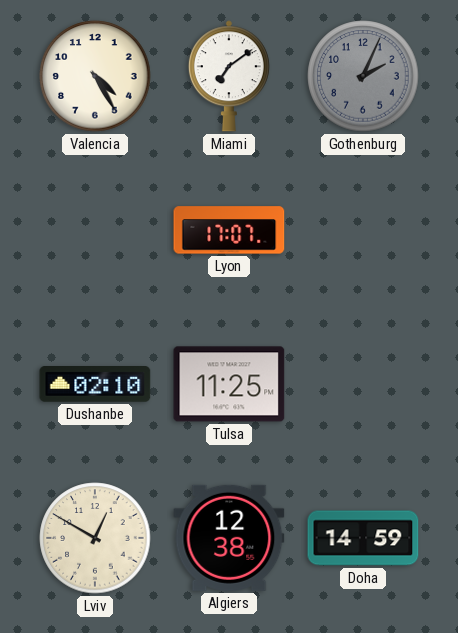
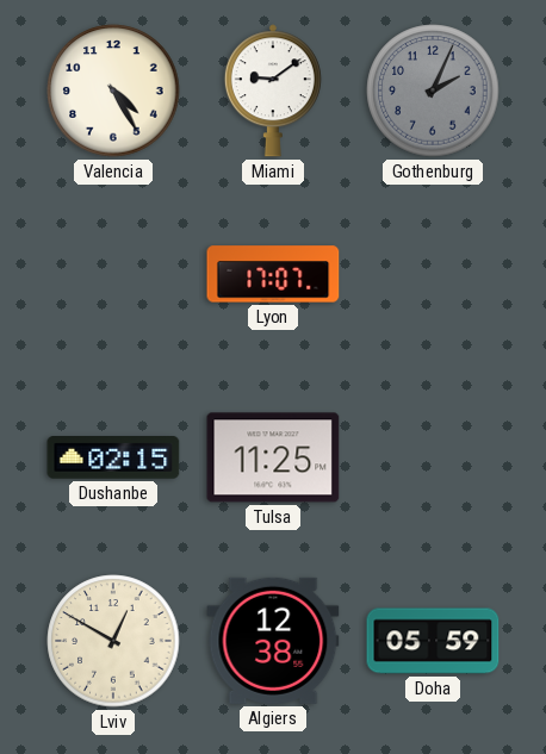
Miami: 7:09 -> 9:09 (273, 91)
Dushanbe: 02:10 -> 02:15 (113, 457)
Doha: 14:59 -> 05:59 (433, 641)
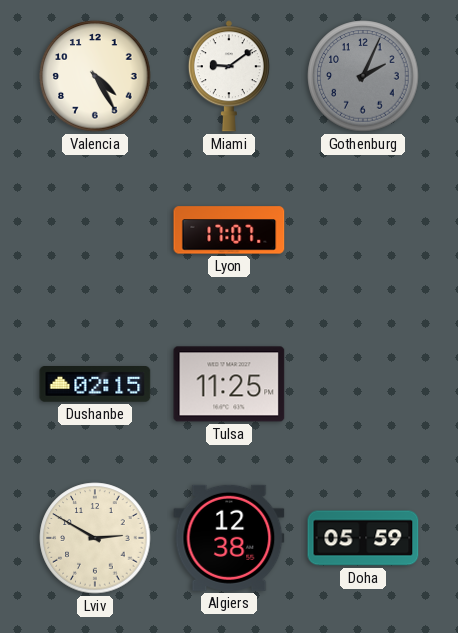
Lviv: 12:50 -> 2:50 (95, 538)
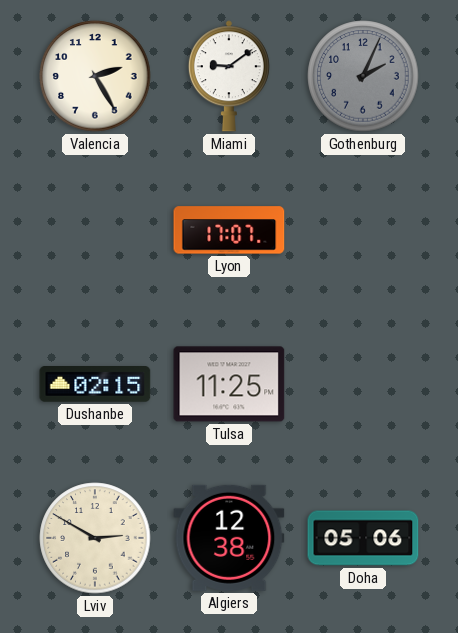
Valencia: 4:25 -> 2:25 (95, 76)
Doha: 05:59 -> 05:06 (363, 538)
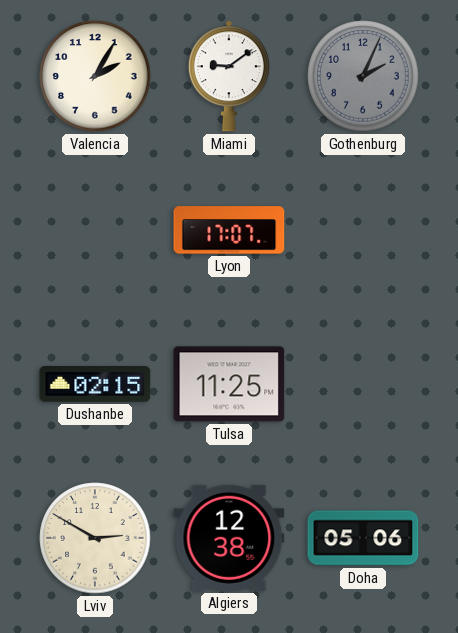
Valencia: 2:25 -> 2:05 (95, 76)
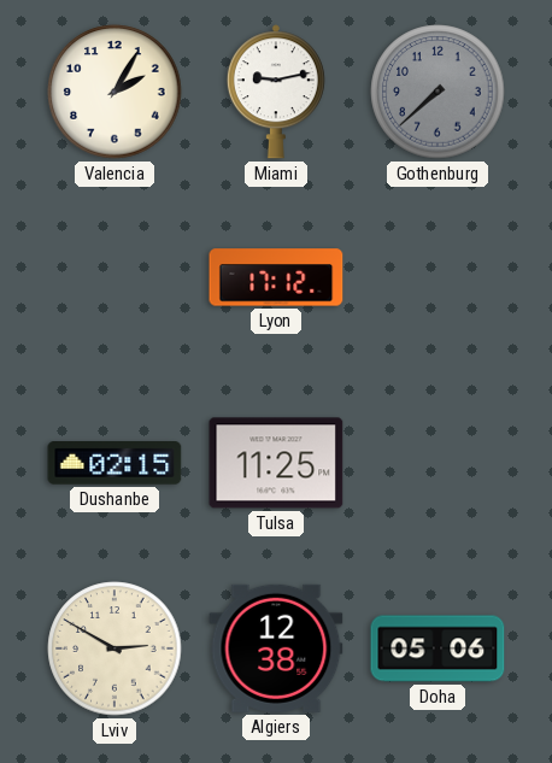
Miami: 9:09 -> 9:13 (276, 92)
Gothenburg: 2:04 -> 7:38 (438, 92)
Lyon: 17:07 -> 17:12 (276, 277)
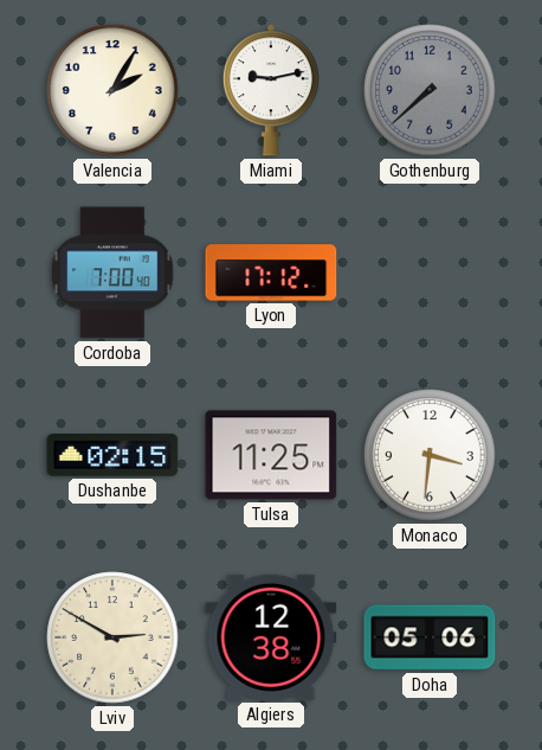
Cordoba: none -> 7:00 (112, 273)
Monaco: none -> 3:31 (430, 455)
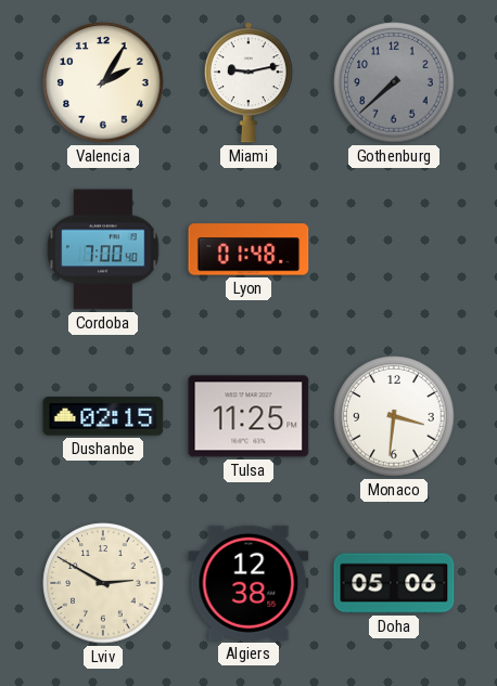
Lyon: 17:12 -> 01:48 (248, 249)
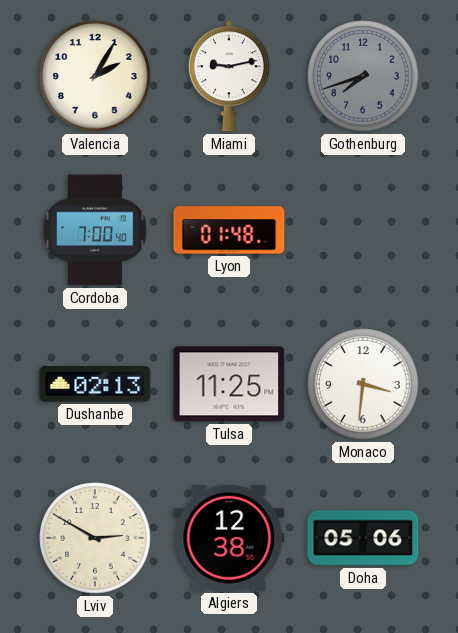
Gothenburg: 7:38 -> 7:42 (363, 76)
Dushanbe: 02:15 -> 02:13 (95, 384)
